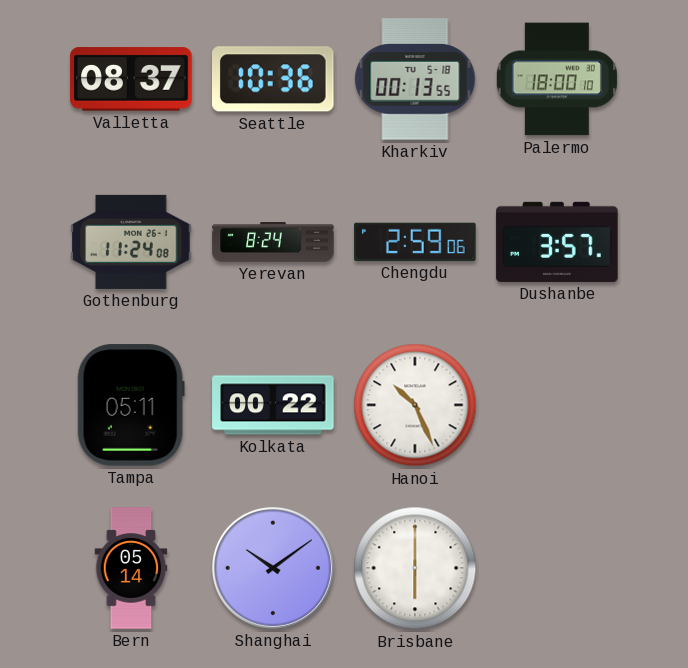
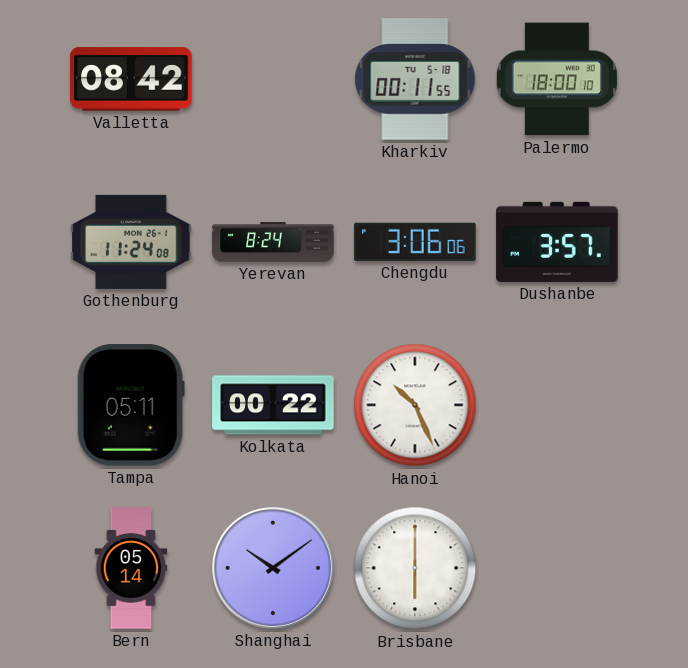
Valletta: 08:37 -> 08:42 (131, 79)
Seattle: 10:36 -> none (273, 79)
Kharkiv: 00:13 -> 00:11 (415, 79)
Chengdu: 2:59 -> 3:06 (415, 242)
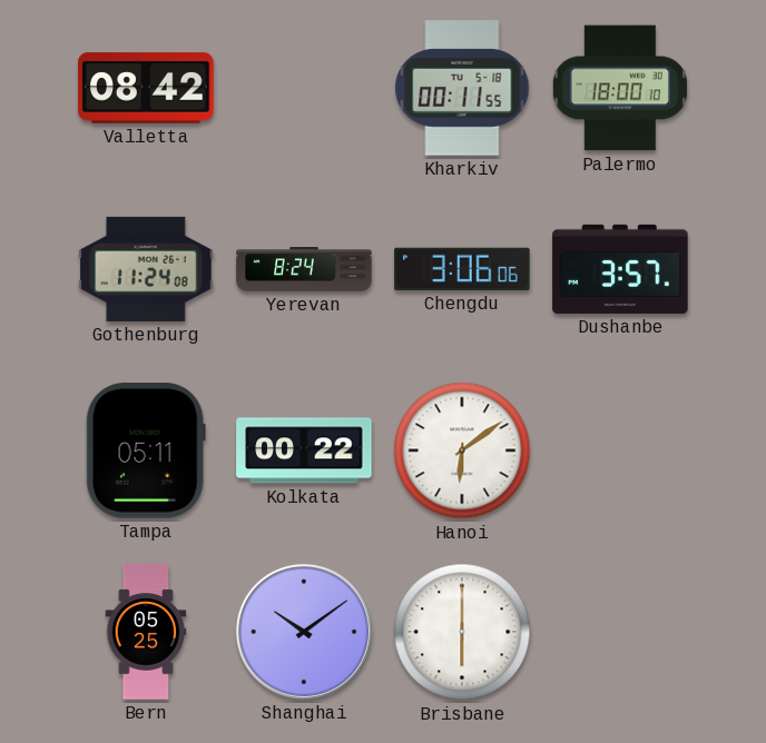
Hanoi: 10:26 -> 6:09 (462, 450)
Bern: 05:14 -> 05:25 (146, 632)
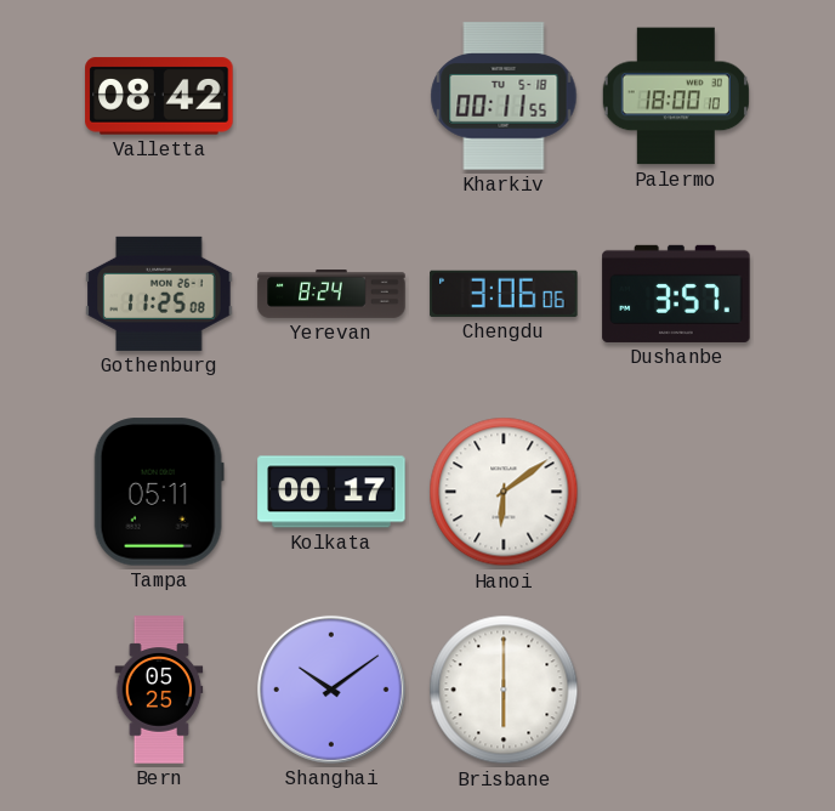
Gothenburg: 11:24 -> 11:25 (159, 294)
Kolkata: 00:22 -> 00:17 (331, 492)
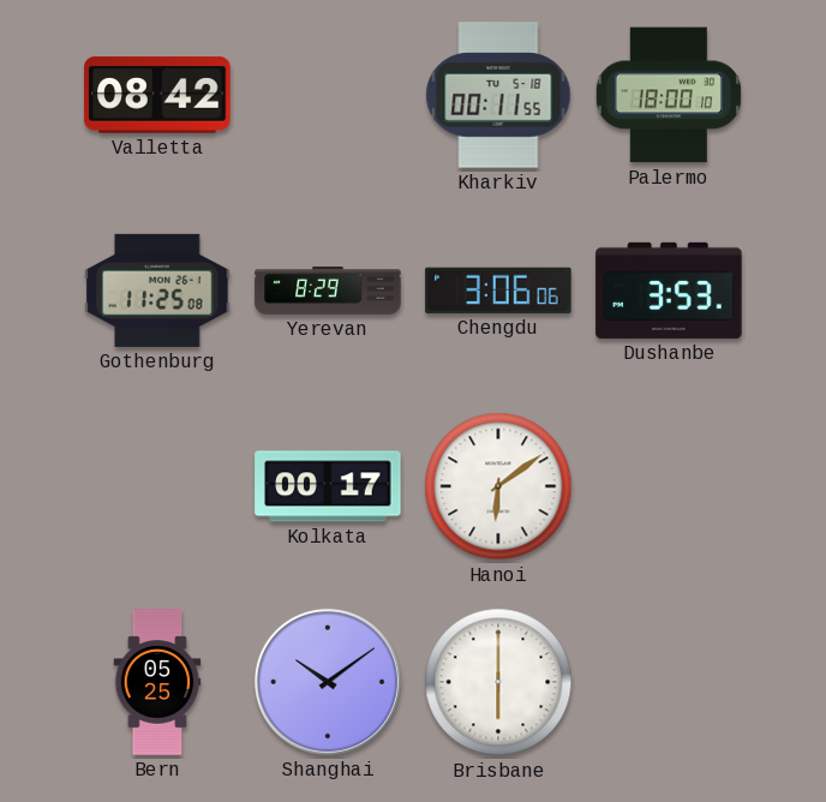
Yerevan: 8:24 -> 8:29 (328, 292)
Dushanbe: 3:57 -> 3:53 (669, 291)
Tampa: 05:11 -> none (159, 492)
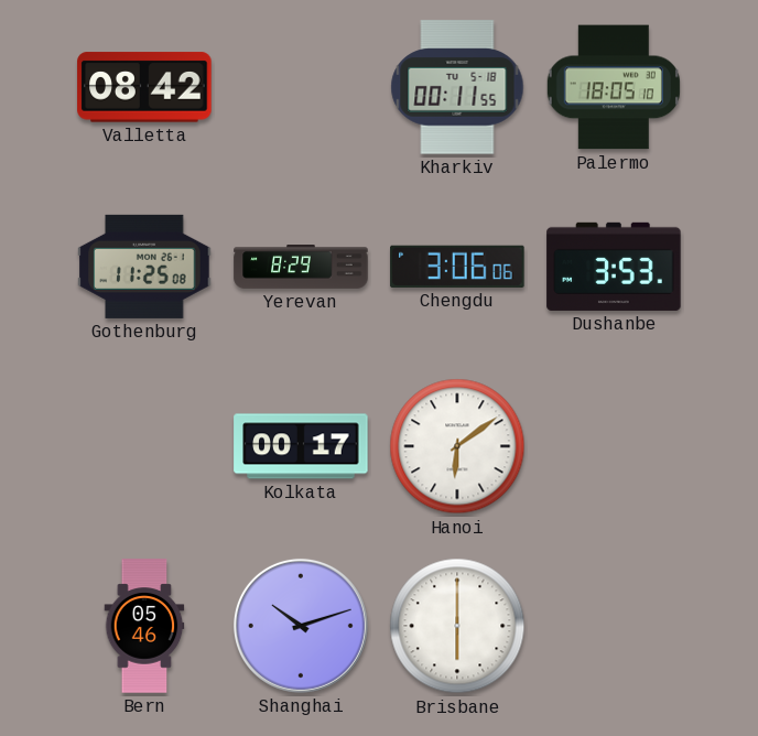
Palermo: 18:00 -> 18:05 (614, 87)
Bern: 05:25 -> 05:46 (144, 626)
Shanghai: 10:09 -> 10:12 (301, 626)
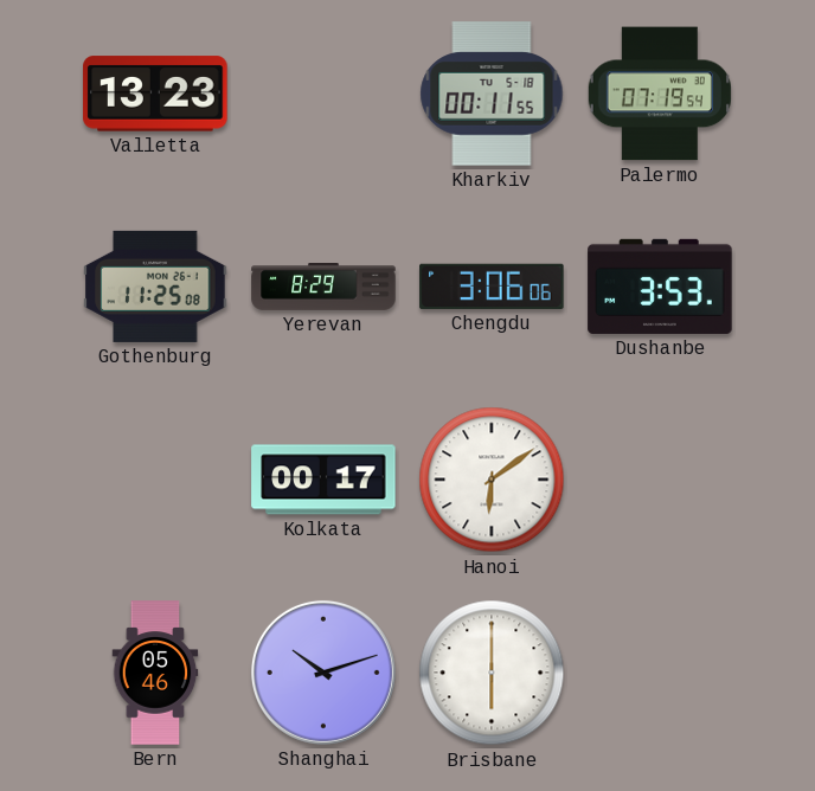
Valletta: 08:42 -> 13:23 (155, 94)
Palermo: 18:05 -> 07:19 (660, 94)
